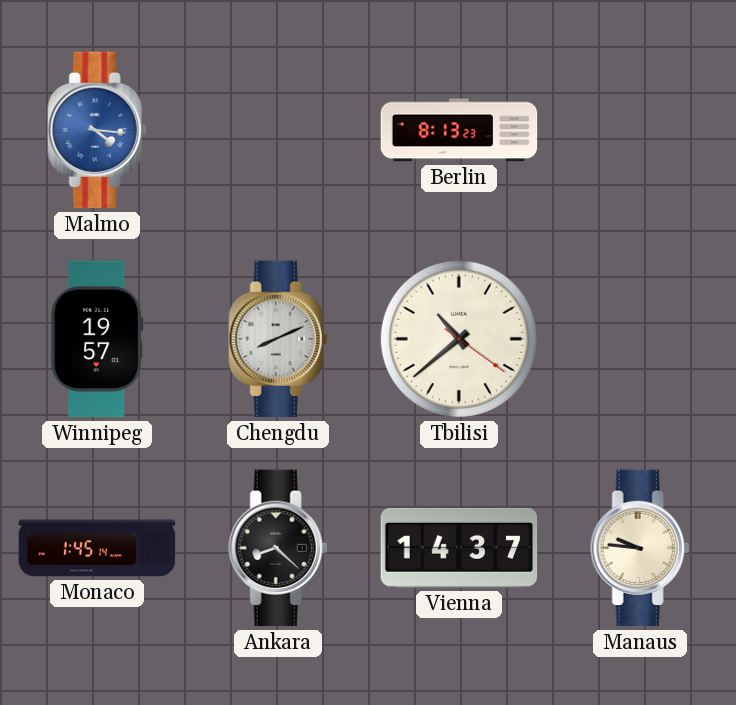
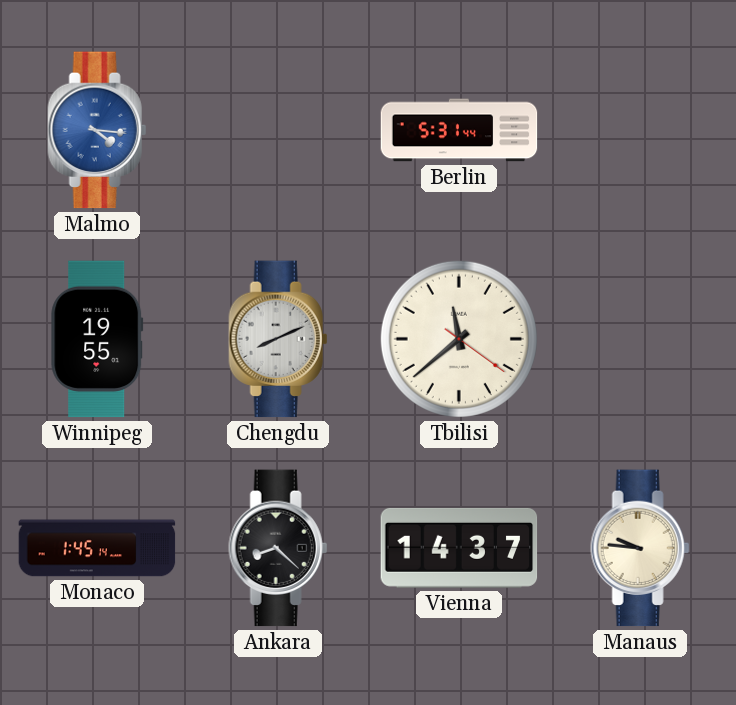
Berlin: 8:13 -> 5:31 (459, 130)
Winnipeg: 19:57 -> 19:55 (97, 339)
Tbilisi: 10:38 -> 11:38 (459, 339)
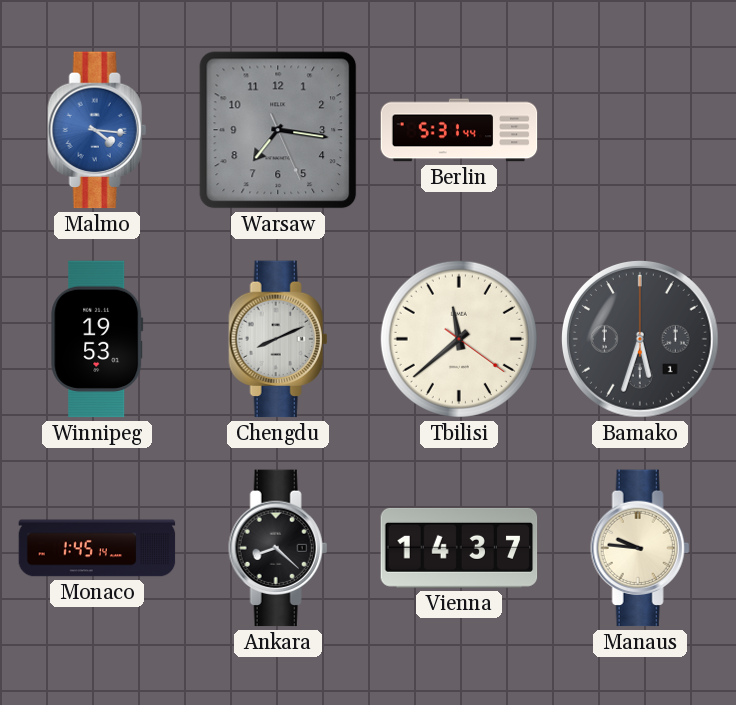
Warsaw: none -> 7:16 (278, 130)
Winnipeg: 19:55 -> 19:53 (97, 339)
Bamako: none -> 5:33 (641, 340)
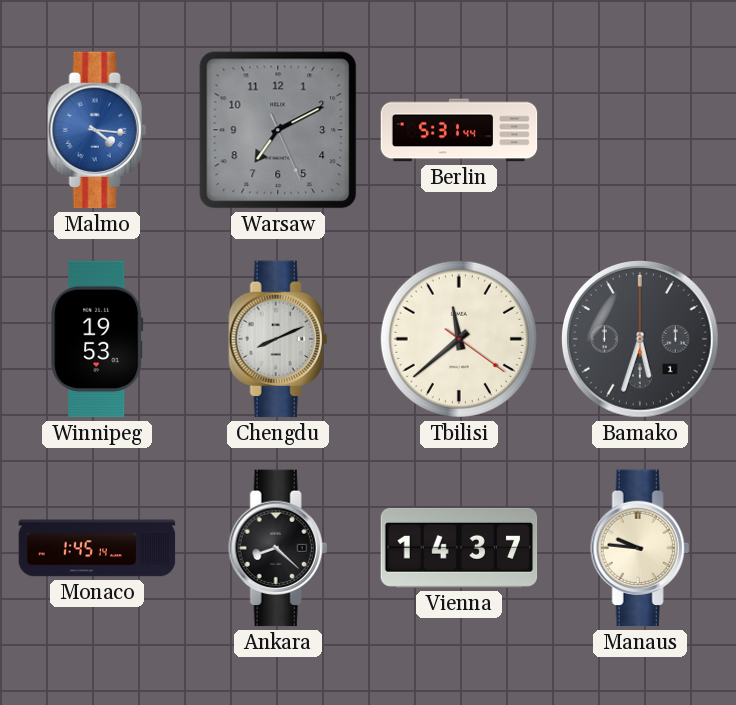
Warsaw: 7:16 -> 7:10 (278, 130)
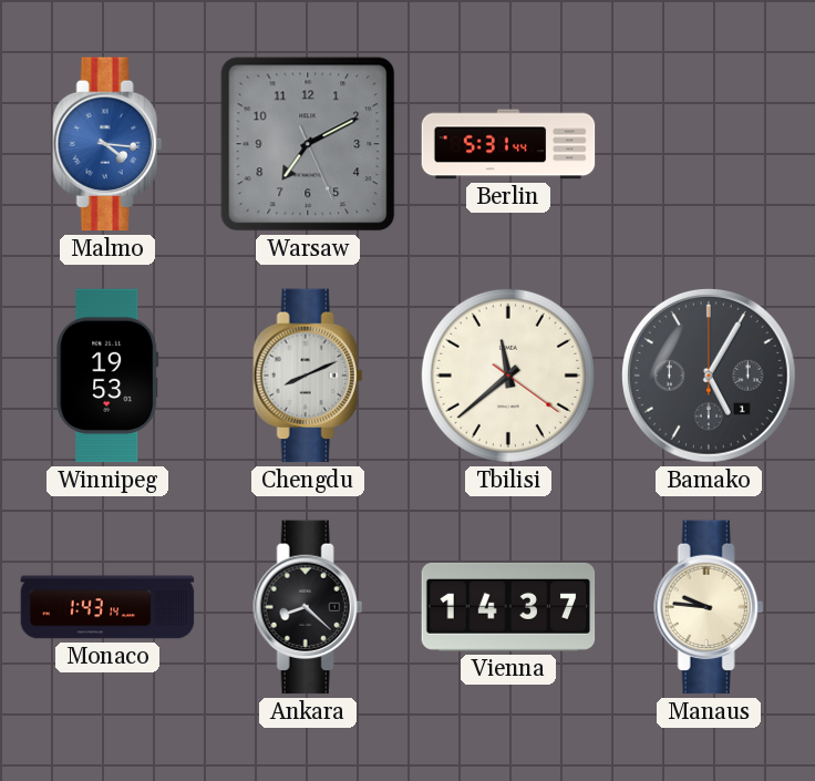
Bamako: 5:33 -> 5:05 (710, 377)
Monaco: 1:45 -> 1:43 (107, 607)
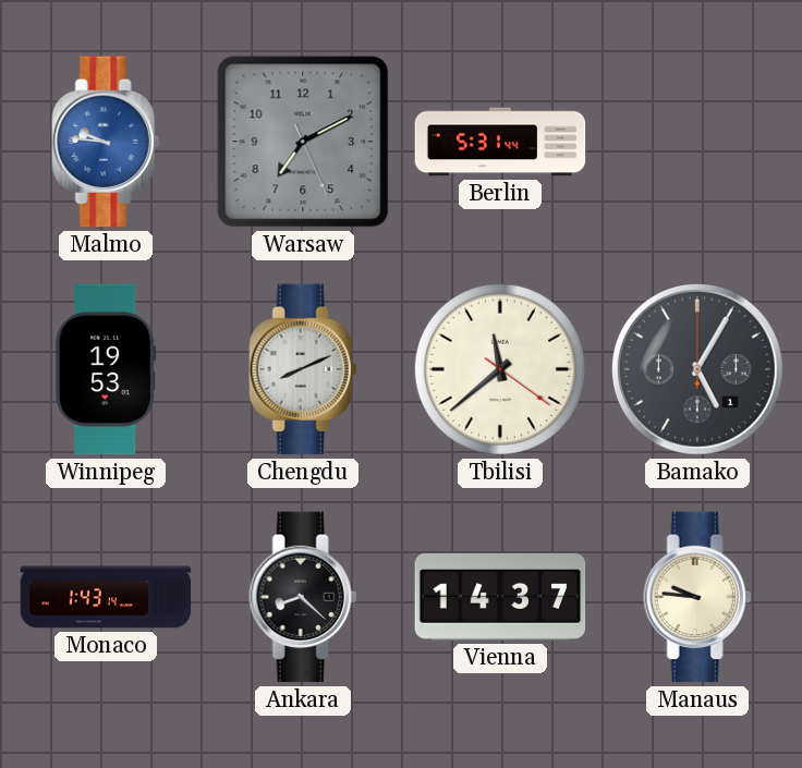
Malmo: 4:16 -> 9:46 (106, 142)
